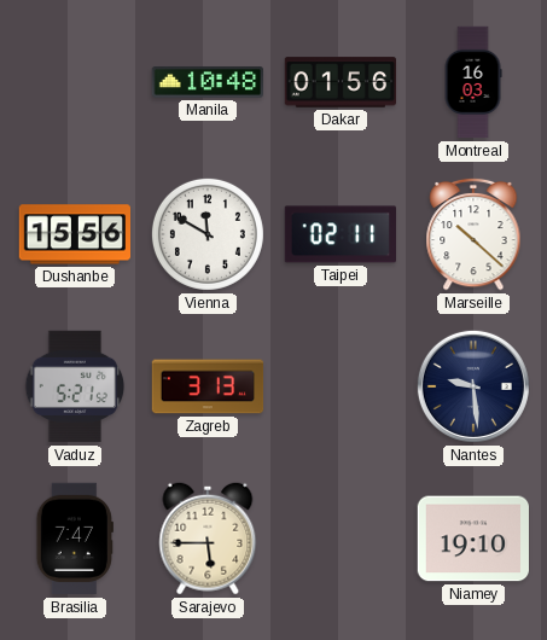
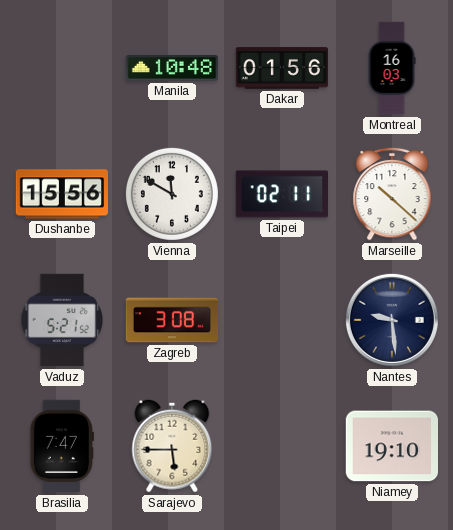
Zagreb: 3:13 -> 3:08 (172, 320)
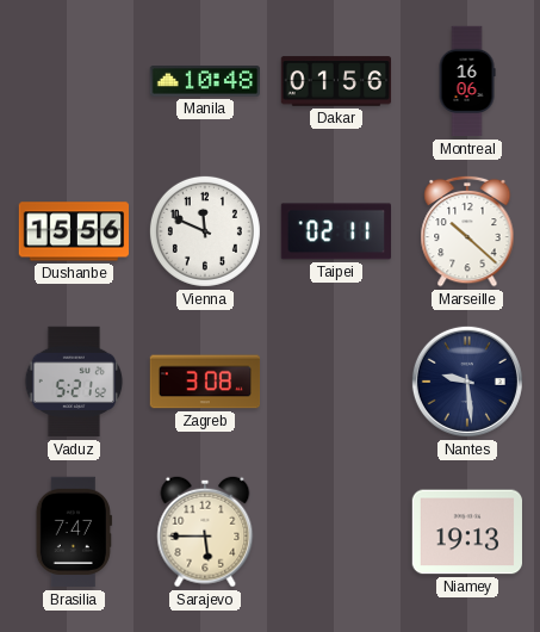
Montreal: 16:03 -> 16:06 (467, 81)
Vienna: 11:50 -> 11:49 (205, 231)
Niamey: 19:10 -> 19:13 (466, 532)
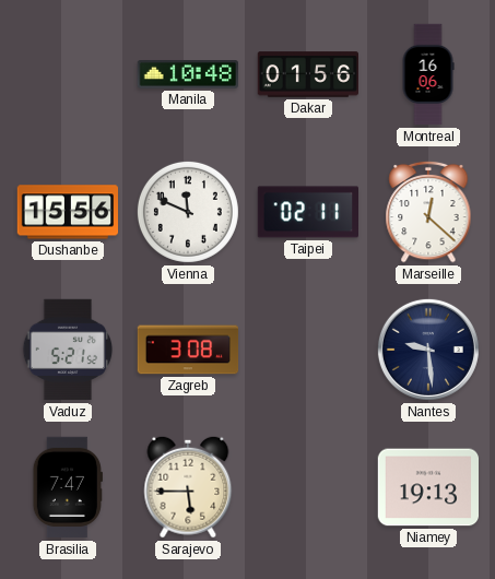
Marseille: 10:22 -> 12:22 (428, 212)
